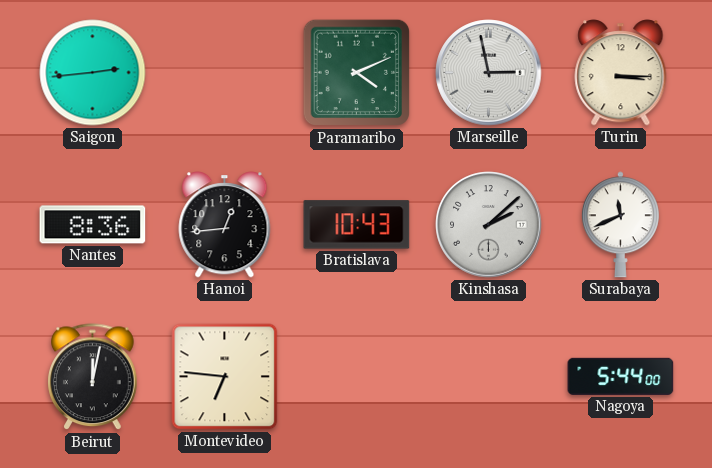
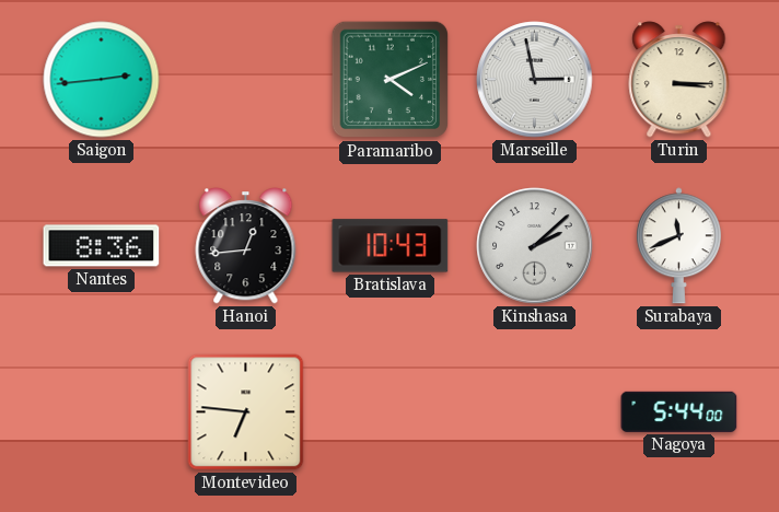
Beirut: 12:02 -> none (93, 377)
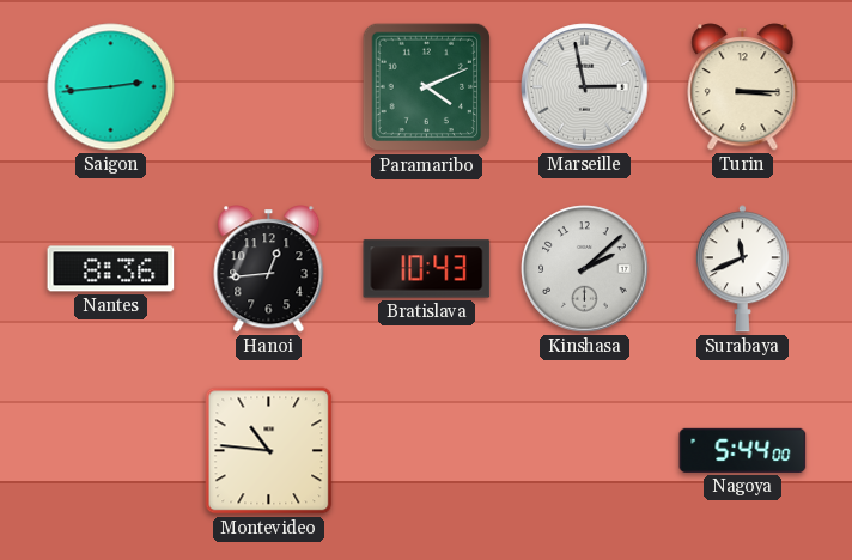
Montevideo: 6:46 -> 10:46 (269, 451)
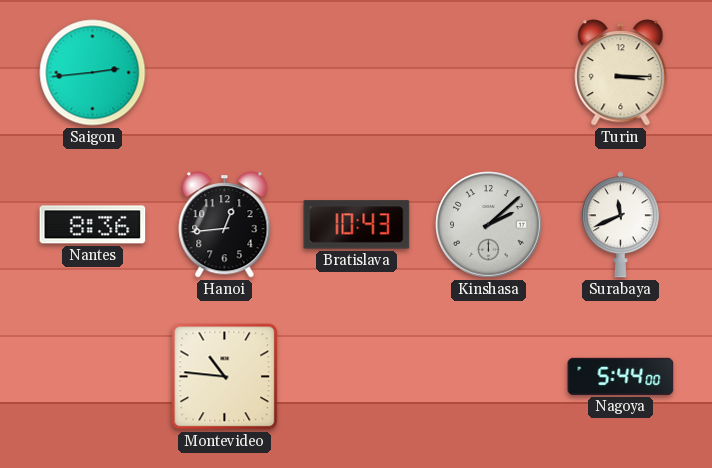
Paramaribo: 4:11 -> none (427, 87)
Marseille: 2:58 -> none (585, 87)
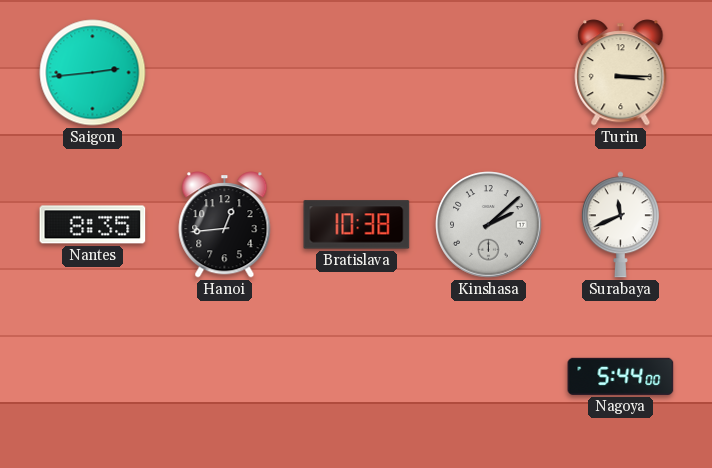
Nantes: 8:36 -> 8:35 (93, 225)
Bratislava: 10:43 -> 10:38 (357, 225)
Montevideo: 10:46 -> none (225, 377)
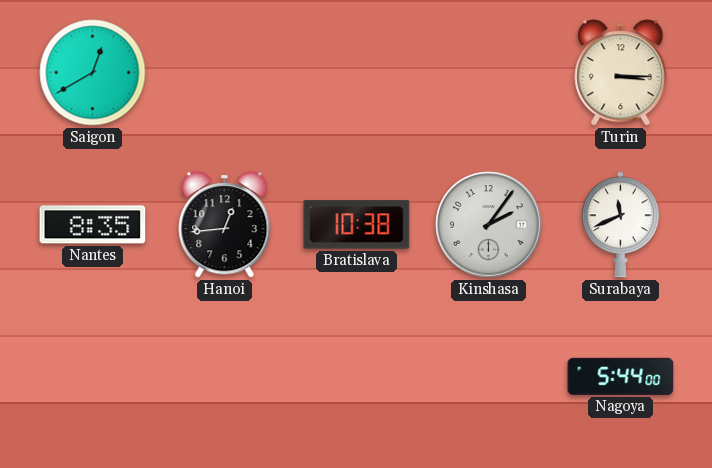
Saigon: 2:44 -> 12:40 (93, 73)
Kinshasa: 2:08 -> 2:06 (489, 225)
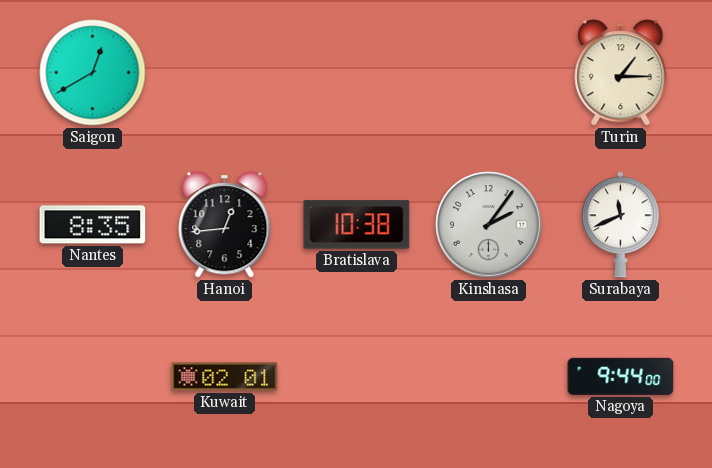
Turin: 3:15 -> 1:15 (621, 73)
Kuwait: none -> 02:01 (225, 377)
Nagoya: 5:44 -> 9:44 (621, 376)
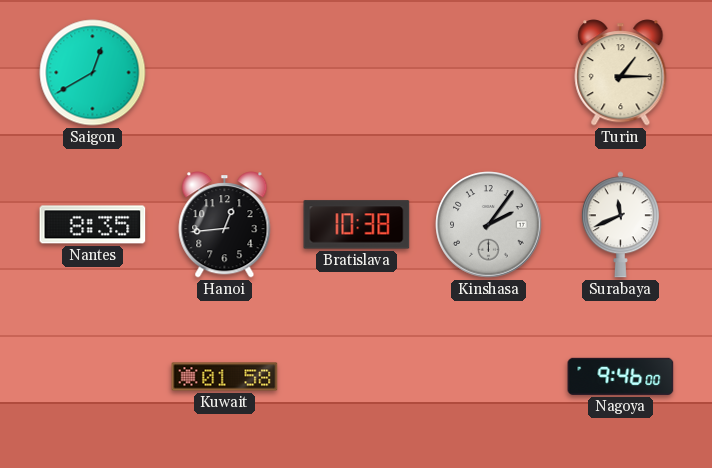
Kuwait: 02:01 -> 01:58 (225, 377)
Nagoya: 9:44 -> 9:46 (621, 376)
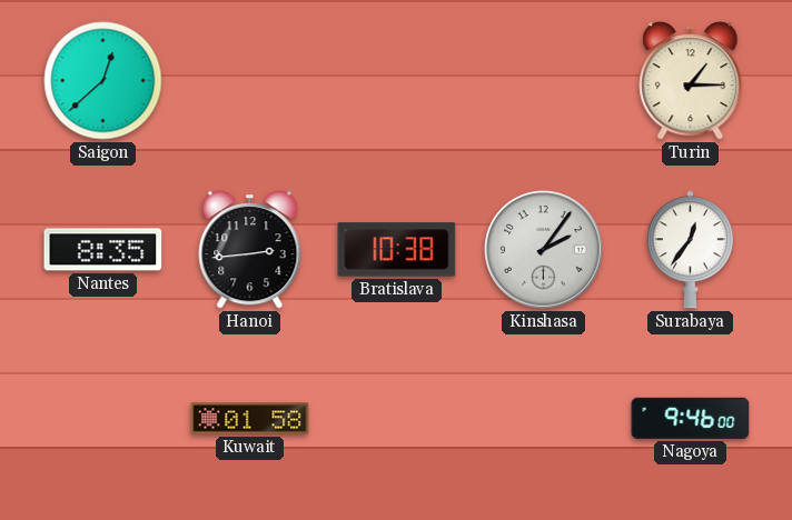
Saigon: 12:40 -> 12:38 (103, 81)
Hanoi: 12:44 -> 2:44 (250, 250)
Surabaya: 11:41 -> 12:36 (690, 250)
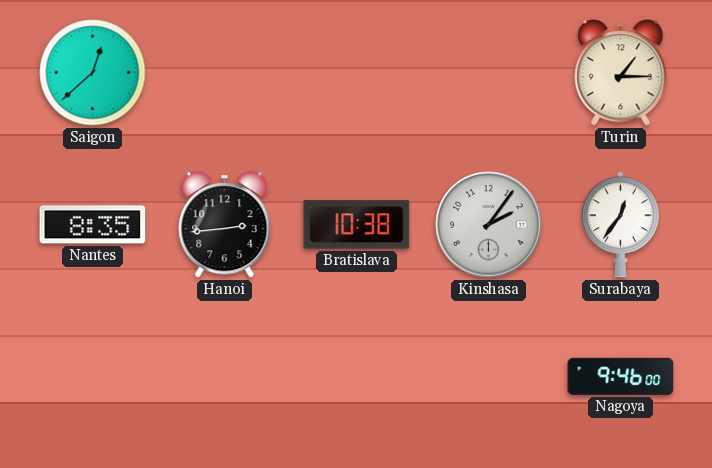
Kuwait: 01:58 -> none (250, 419)
